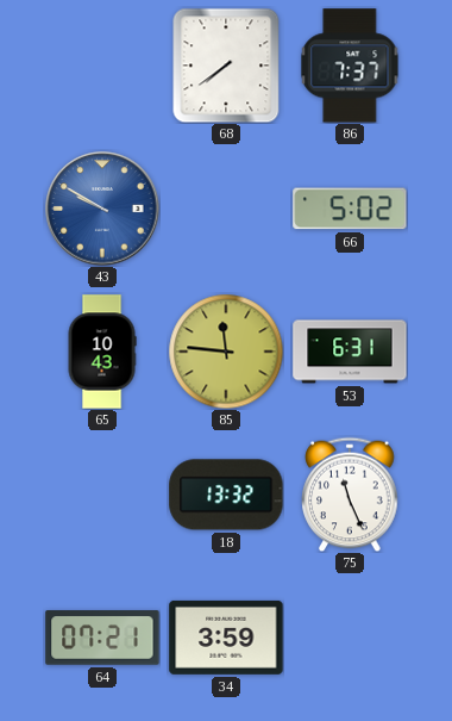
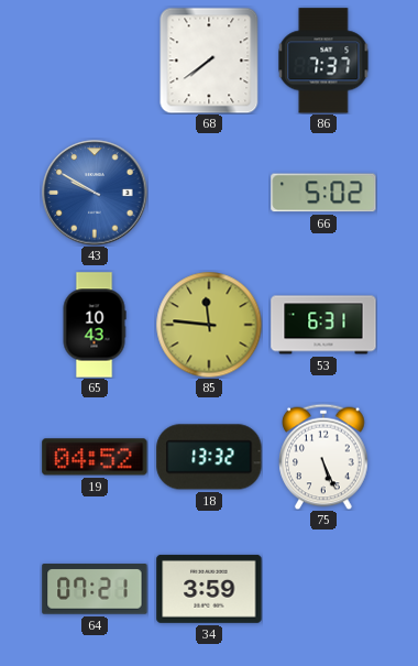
19: none -> 04:52 (95, 457)
75: 11:26 -> 5:26 (323, 457)
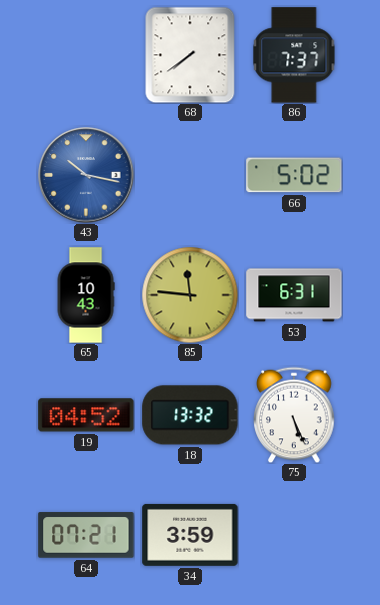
43: 9:50 -> 10:17 (86, 175)
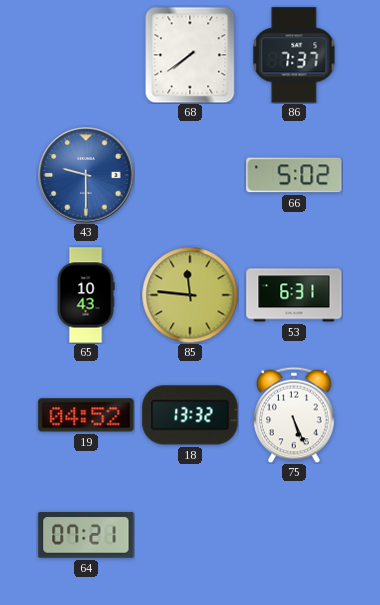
43: 10:17 -> 9:30 (86, 175)
34: 3:59 -> none (190, 535)
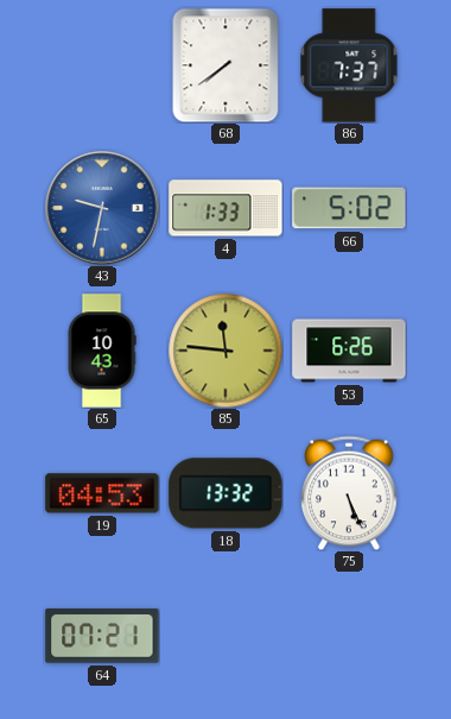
43: 9:30 -> 9:32 (102, 208)
4: none -> 1:33 (225, 208)
53: 6:31 -> 6:26 (349, 351)
19: 04:52 -> 04:53 (102, 493)
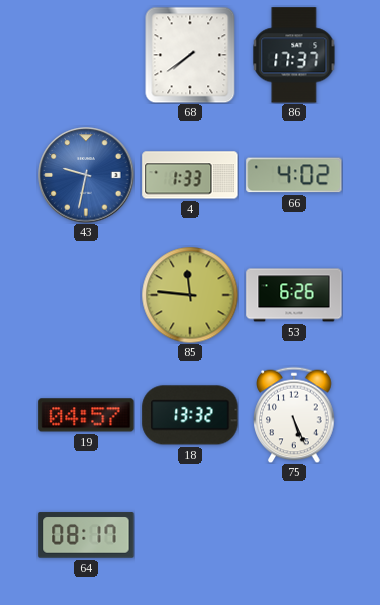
86: 7:37 -> 17:37 (294, 55)
66: 5:02 -> 4:02 (294, 175)
65: 10:43 -> none (102, 351)
19: 04:53 -> 04:57 (86, 415)
64: 07:21 -> 08:17 (86, 535)
